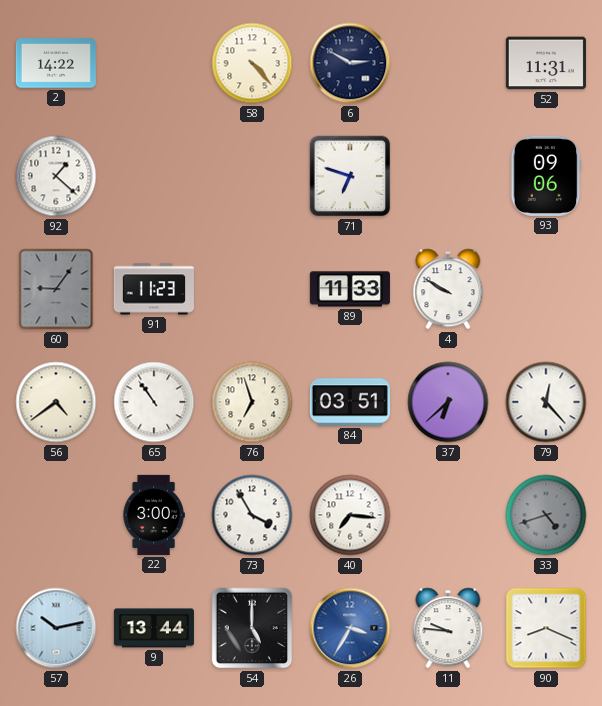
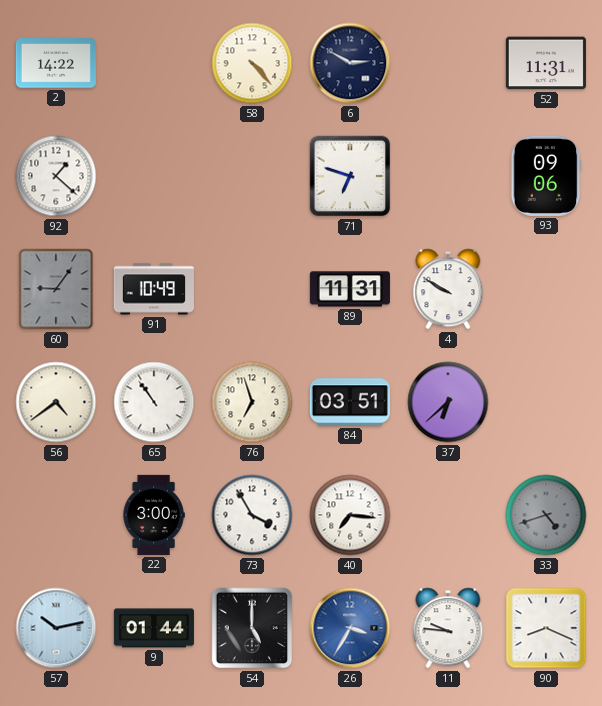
91: 11:23 -> 10:49 (154, 289)
89: 11:33 -> 11:31 (350, 289)
79: 12:23 -> none (546, 402)
9: 13:44 -> 01:44 (154, 628)
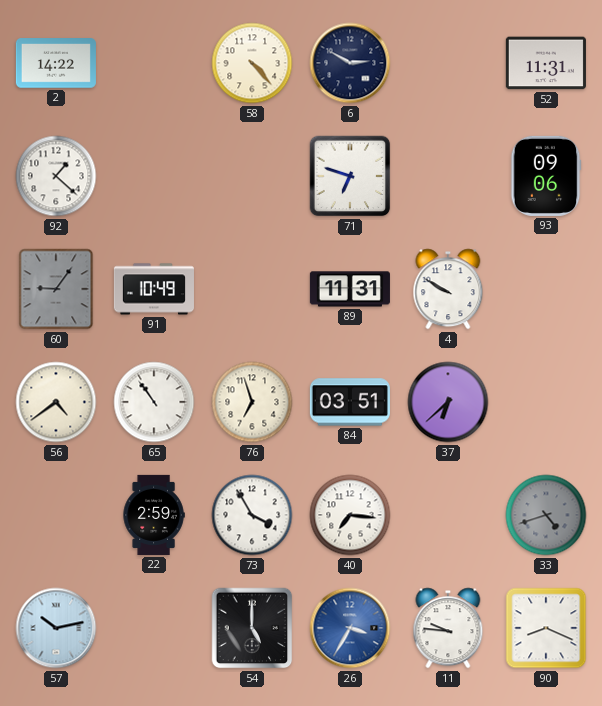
22: 3:00 -> 2:59 (154, 515)
9: 01:44 -> none (154, 628)
